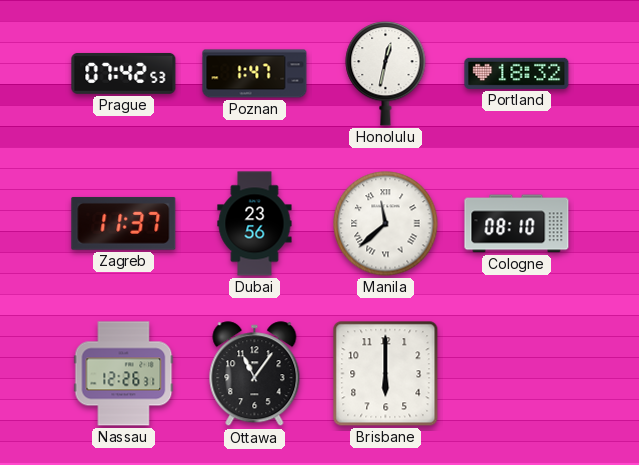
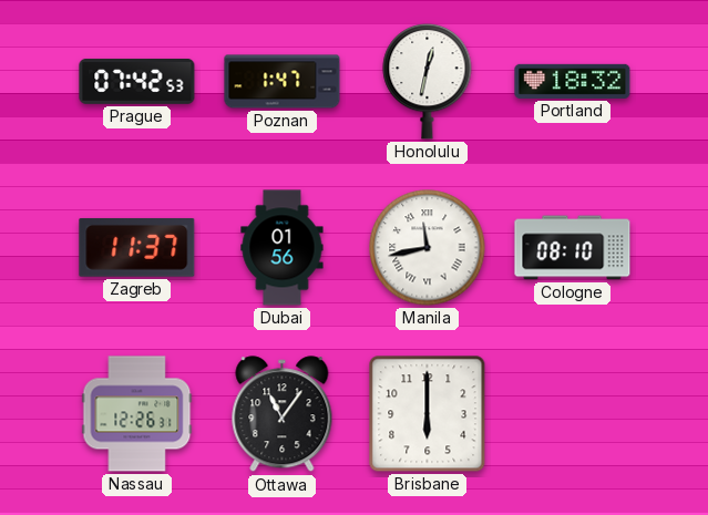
Dubai: 23:56 -> 01:56 (283, 248)
Manila: 11:38 -> 11:43 (428, 248)
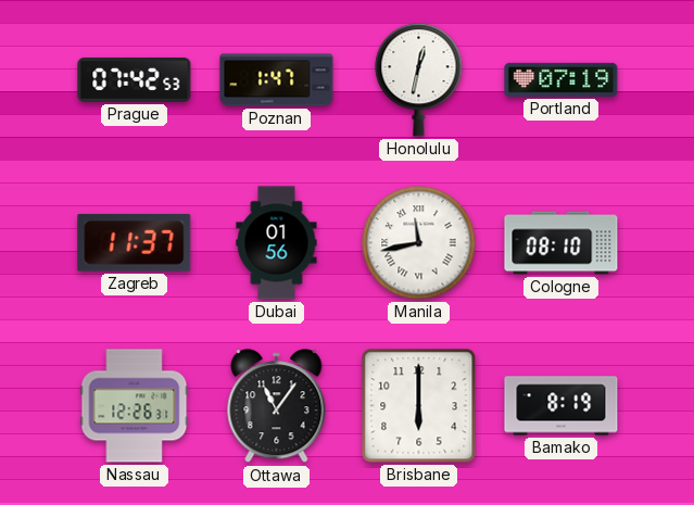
Portland: 18:32 -> 07:19 (561, 79)
Bamako: none -> 8:19 (561, 406)
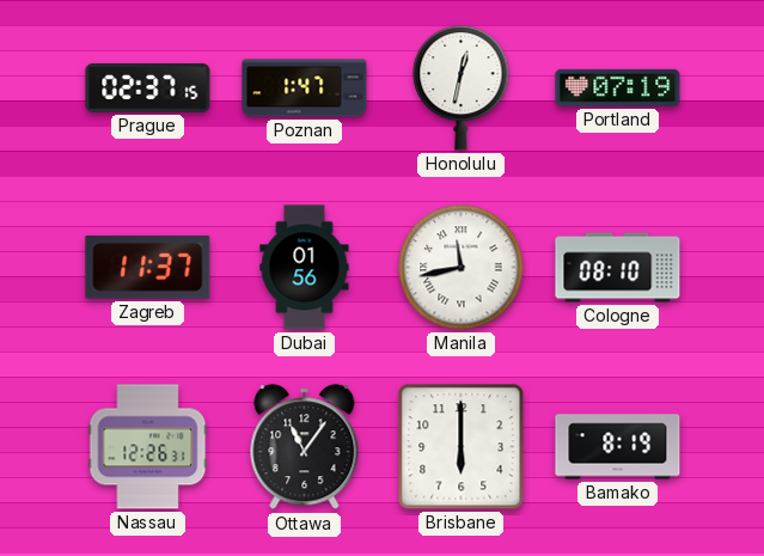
Prague: 07:42 -> 02:37 (148, 87)
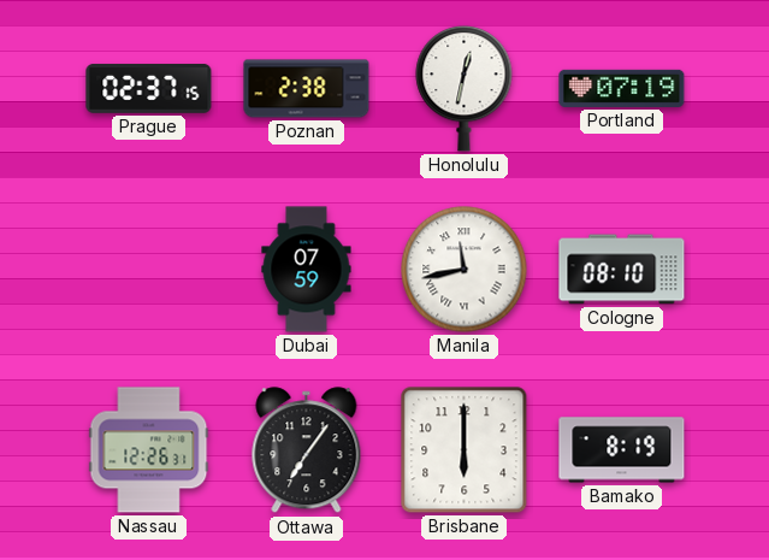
Poznan: 1:47 -> 2:38 (307, 89)
Zagreb: 11:37 -> none (148, 267)
Dubai: 01:56 -> 07:59 (307, 270)
Ottawa: 11:06 -> 7:06 (307, 450)
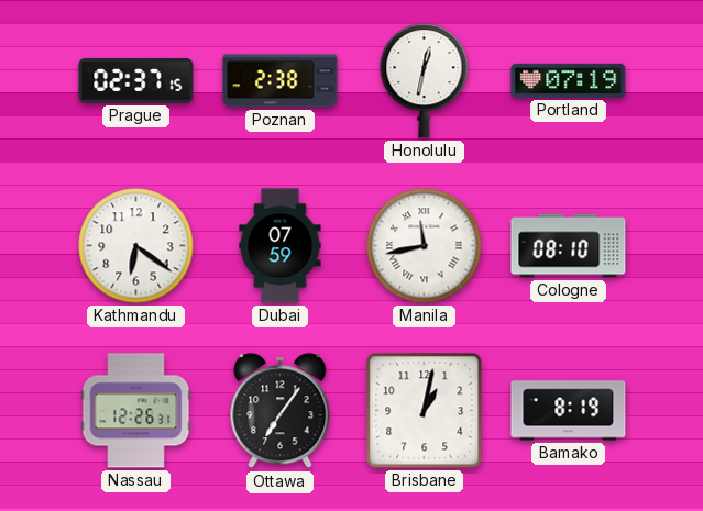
Kathmandu: none -> 6:21 (136, 246)
Brisbane: 6:00 -> 1:02 (425, 411)
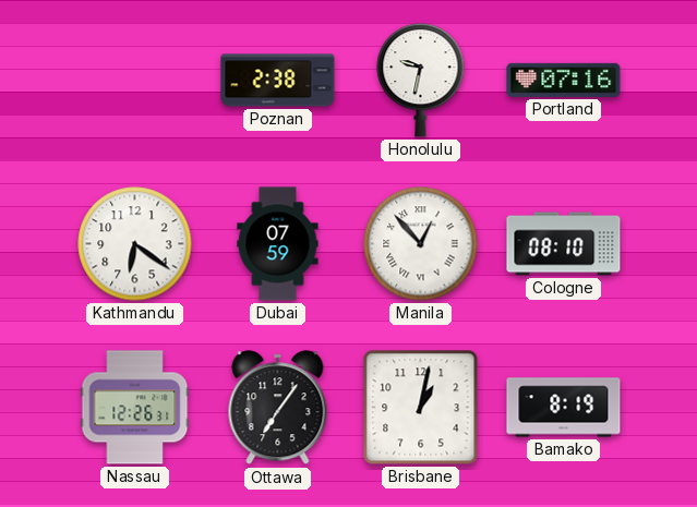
Prague: 02:37 -> none (136, 80)
Honolulu: 12:32 -> 9:32 (421, 80)
Portland: 07:19 -> 07:16 (564, 80)
Manila: 11:43 -> 12:53 (421, 244)
